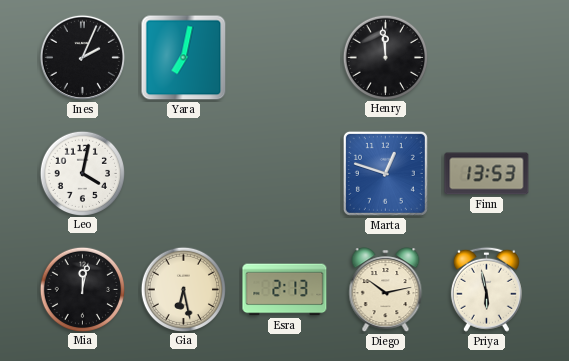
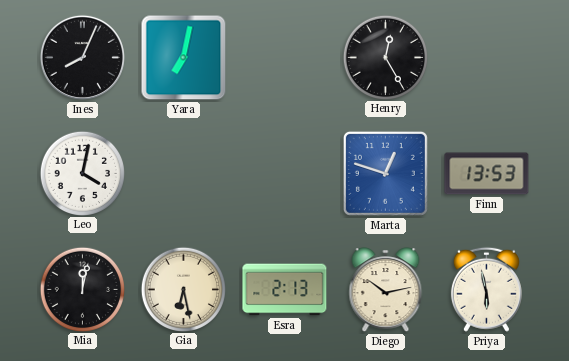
Ines: 2:04 -> 8:04 (82, 57)
Henry: 11:59 -> 12:25 (385, 57)
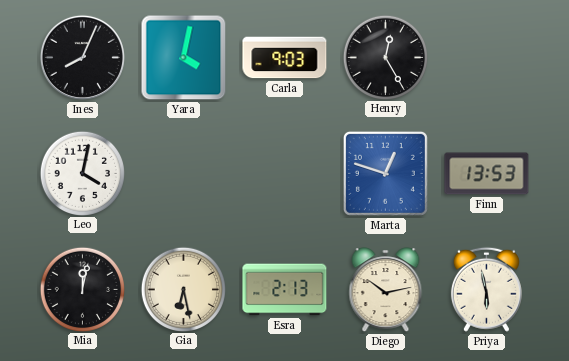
Yara: 7:02 -> 4:02 (184, 58)
Carla: none -> 9:03 (285, 58)
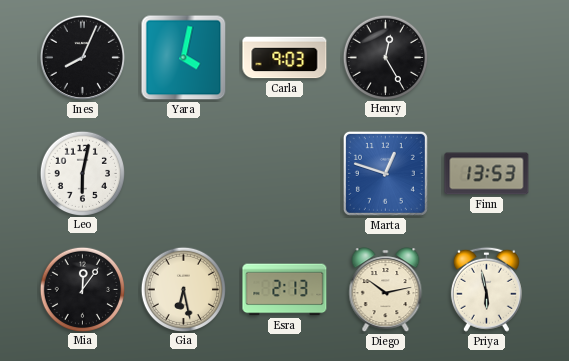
Leo: 4:02 -> 6:02 (82, 173)
Mia: 12:02 -> 12:06 (82, 289)
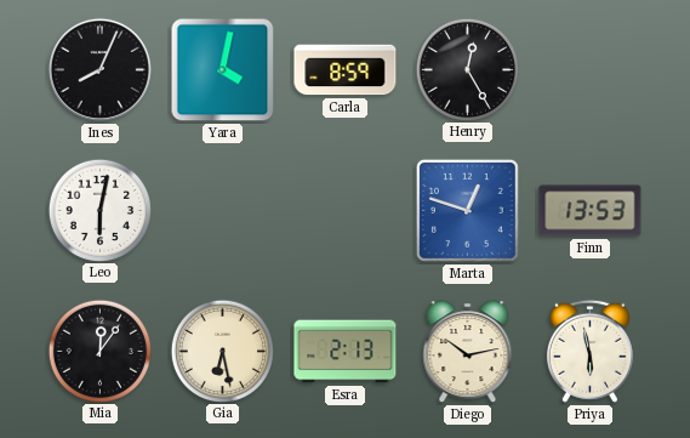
Carla: 9:03 -> 8:59 (346, 70)
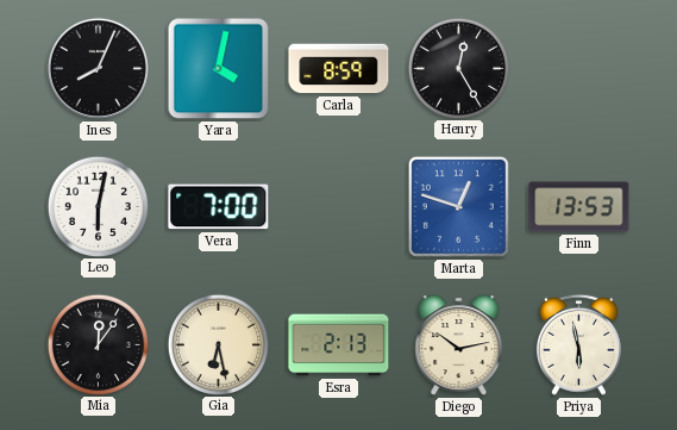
Vera: none -> 7:00 (219, 207)
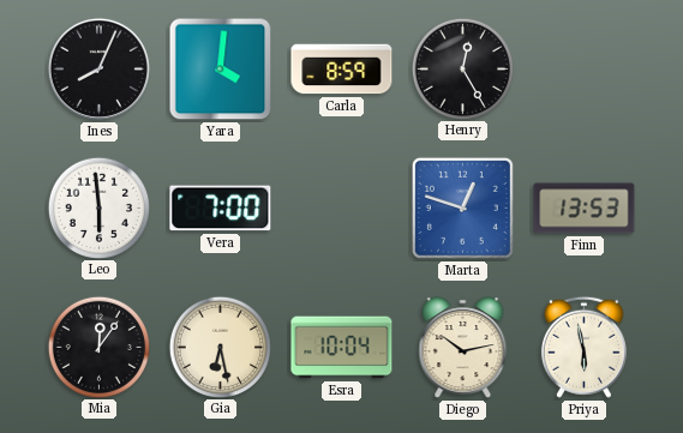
Yara: 4:02 -> 4:01 (221, 70)
Leo: 6:02 -> 5:59 (98, 208)
Esra: 2:13 -> 10:04 (342, 348)
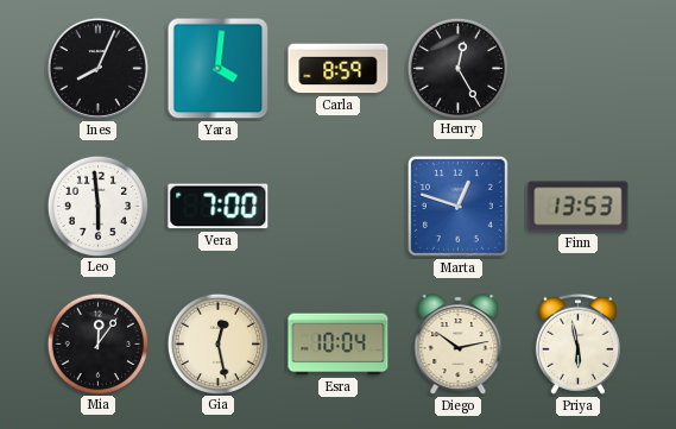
Gia: 6:28 -> 12:28 (217, 343)
